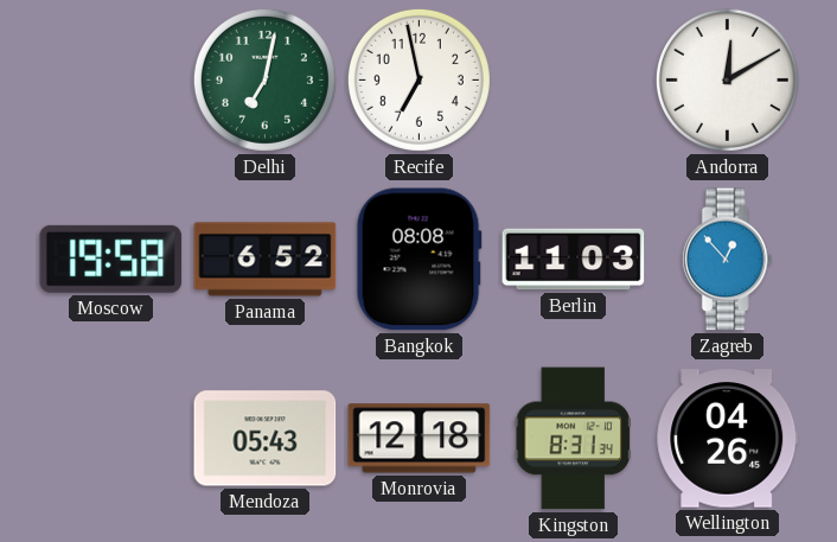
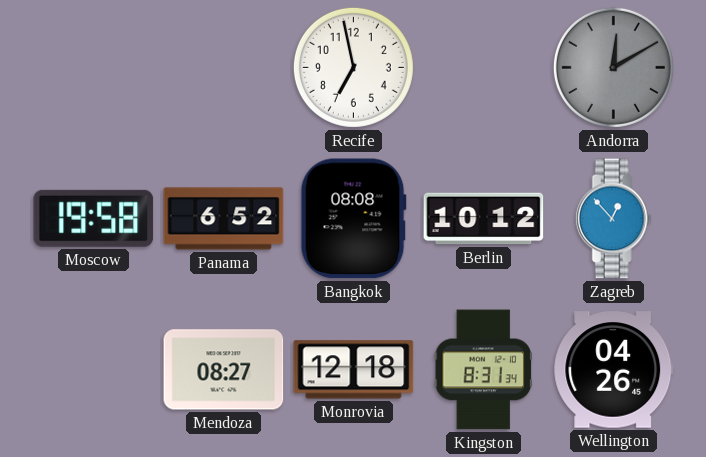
Delhi: 7:02 -> none (264, 79)
Andorra dial: white -> grey (613, 67)
Berlin: 11:03 -> 10:12 (484, 219)
Mendoza: 05:43 -> 08:27 (224, 370)
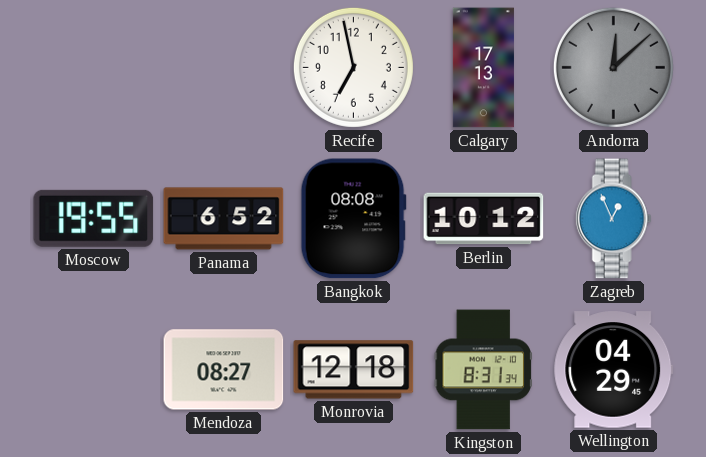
Calgary: none -> 17:13 (483, 68)
Andorra: 12:10 -> 12:08 (613, 67)
Moscow: 19:58 -> 19:55 (94, 218)
Zagreb: 12:53 -> 12:56 (613, 219)
Wellington: 04:26 -> 04:29 (614, 370)
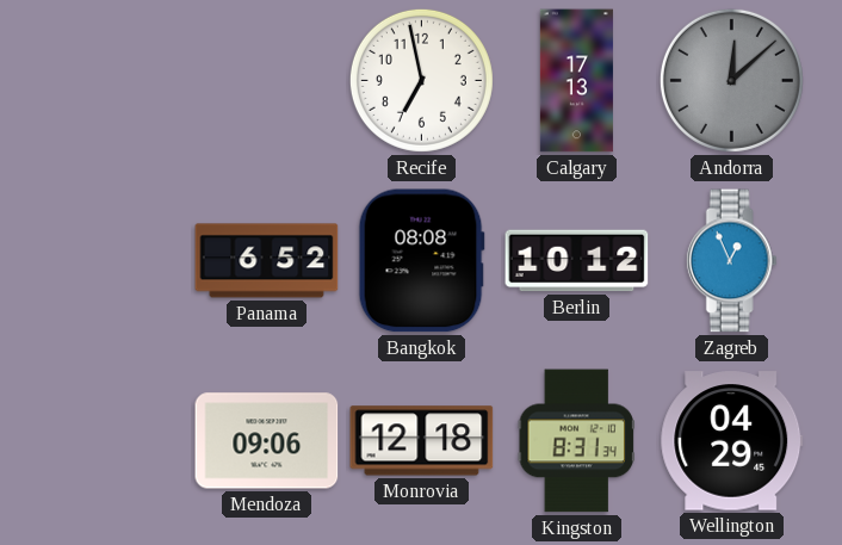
Moscow: 19:55 -> none (94, 218)
Mendoza: 08:27 -> 09:06 (267, 441)
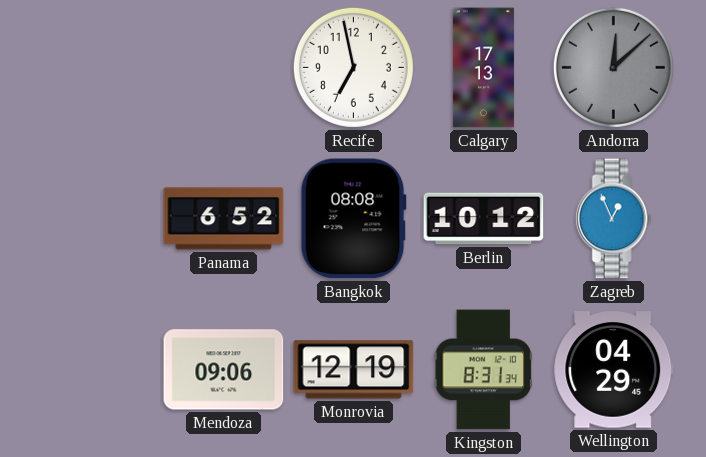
Monrovia: 12:18 -> 12:19 (354, 370)
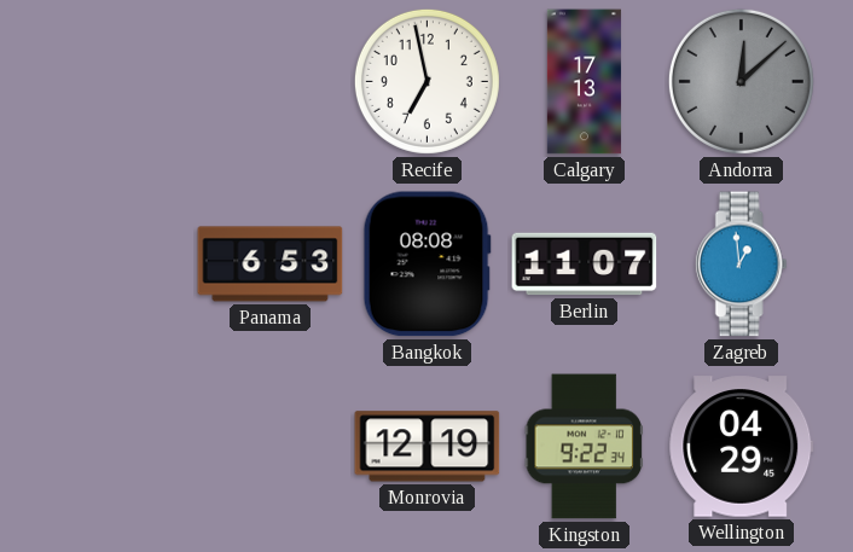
Panama: 6:52 -> 6:53 (271, 265)
Berlin: 10:12 -> 11:07 (585, 265)
Zagreb: 12:56 -> 12:59 (741, 265)
Mendoza: 09:06 -> none (224, 370)
Kingston: 8:31 -> 9:22 (584, 447)
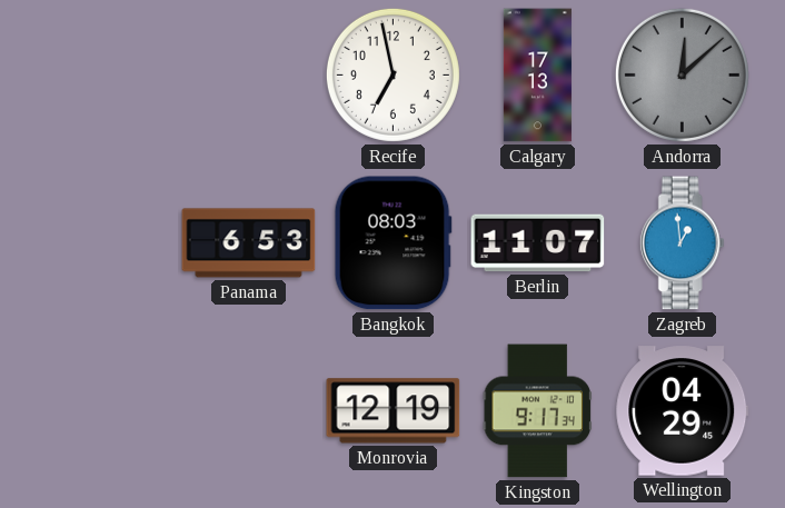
Bangkok: 08:08 -> 08:03 (392, 243)
Kingston: 9:22 -> 9:17 (537, 411)
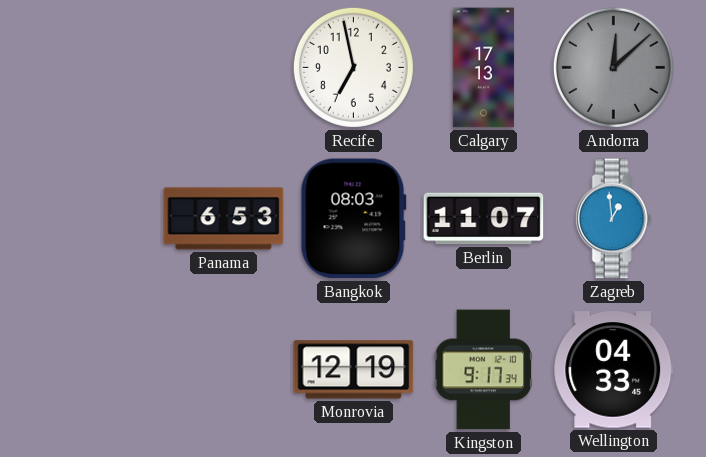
Wellington: 04:29 -> 04:33 (614, 370)
